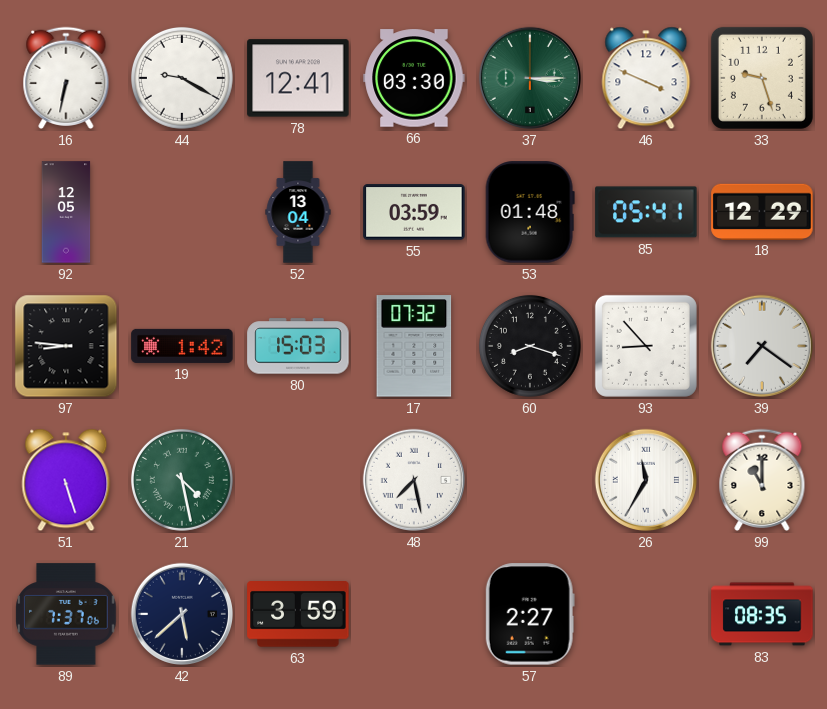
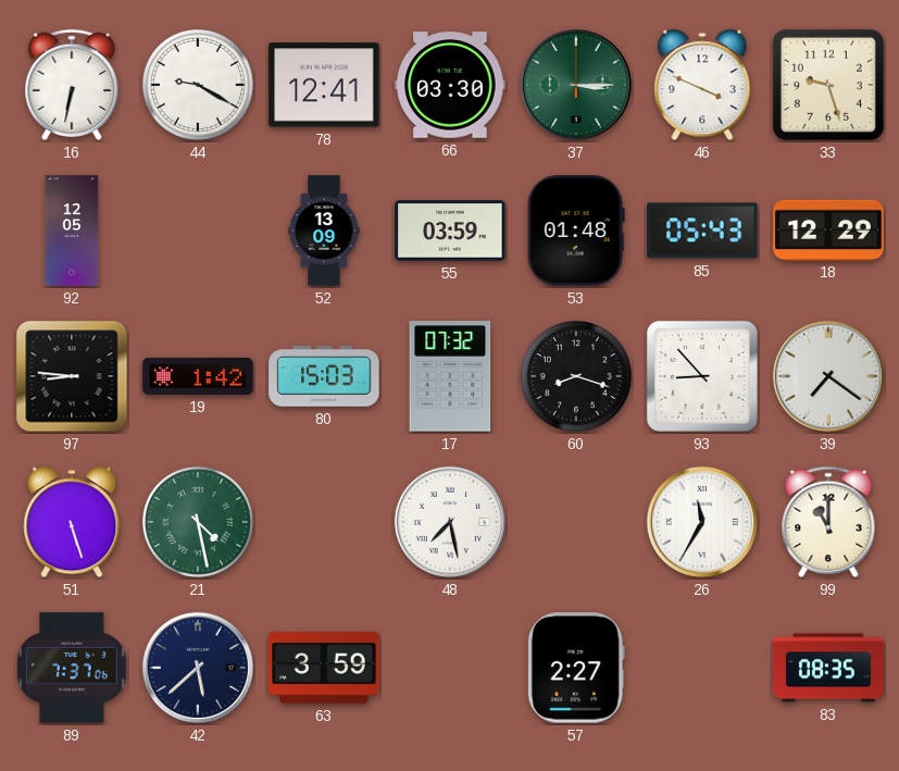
52: 13:04 -> 13:09 (324, 231)
85: 05:41 -> 05:43 (702, 231)
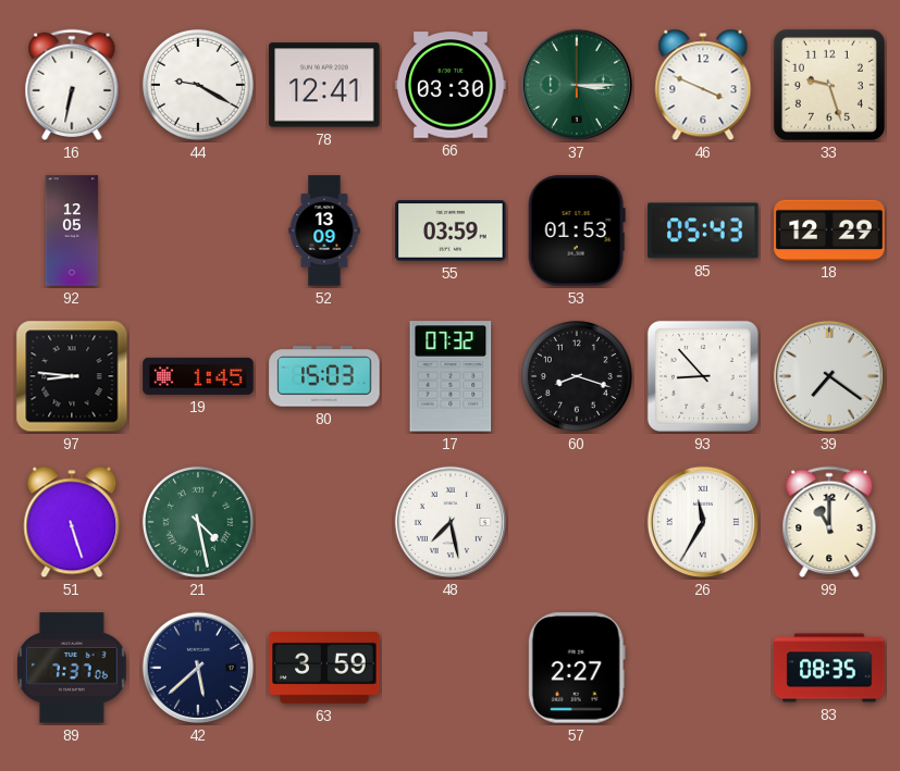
53: 01:48 -> 01:53 (577, 231)
19: 1:42 -> 1:45 (198, 376)
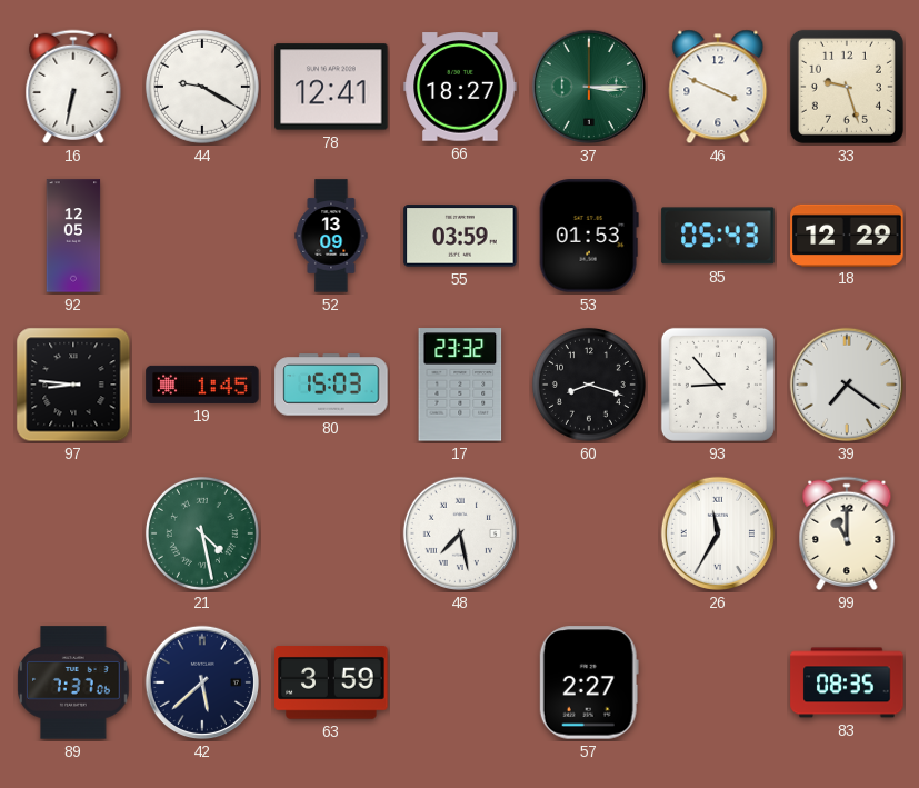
66: 03:30 -> 18:27 (460, 87)
17: 07:32 -> 23:32 (460, 385)
51: 5:27 -> none (72, 522)
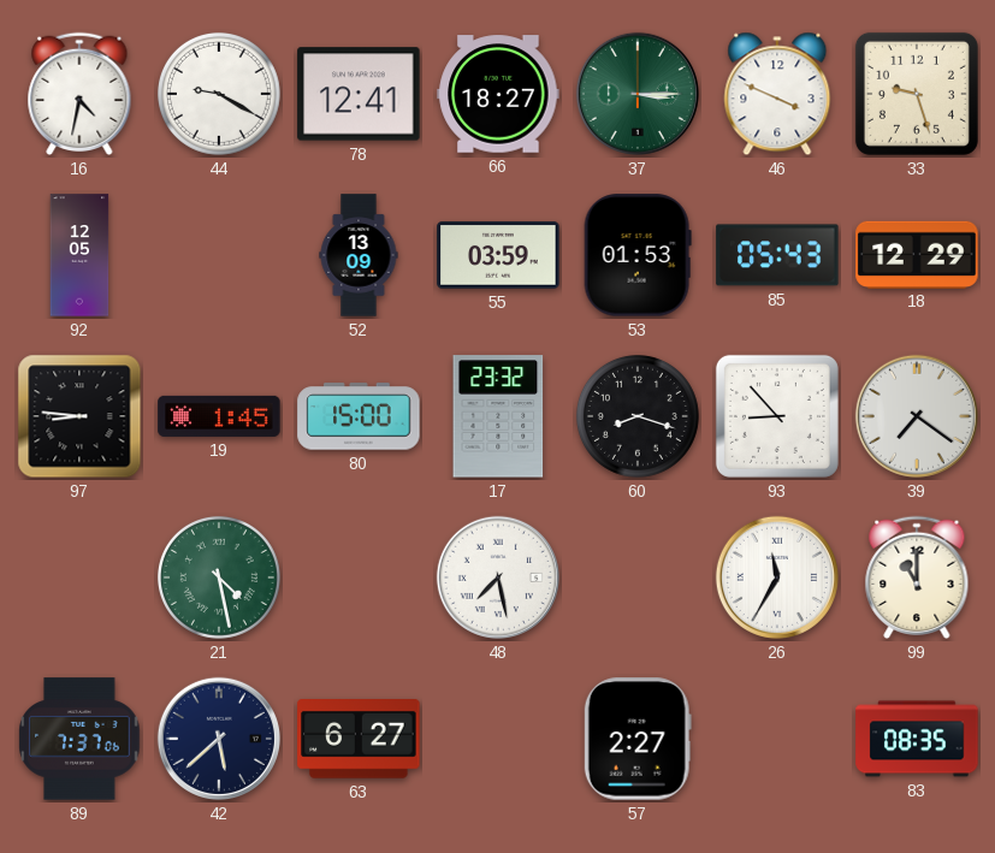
16: 6:32 -> 4:32 (79, 94)
80: 15:03 -> 15:00 (359, 416)
63: 3:59 -> 6:27 (359, 740)
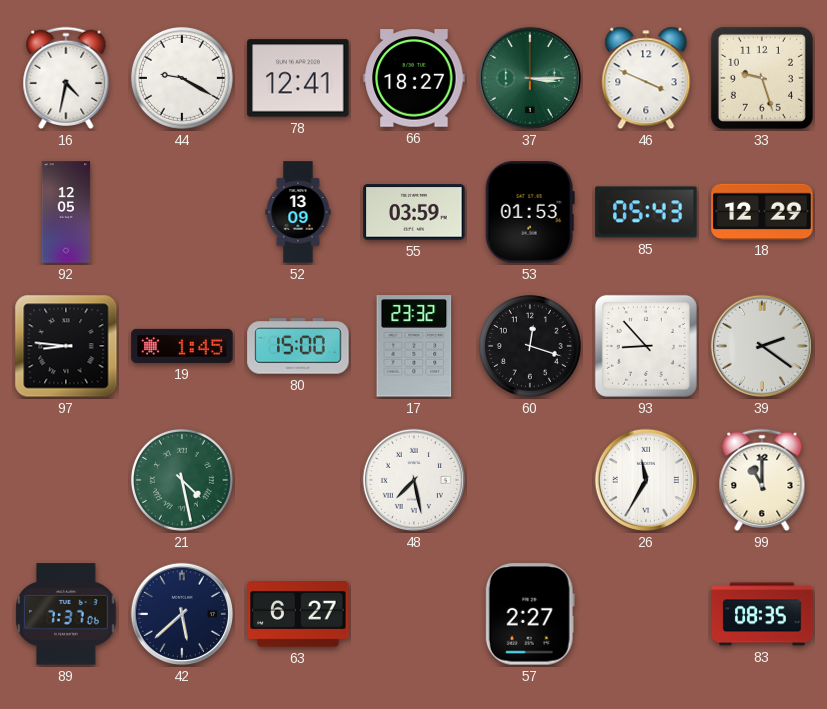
60: 8:18 -> 12:18 (530, 346)
39: 7:21 -> 2:21 (762, 346)
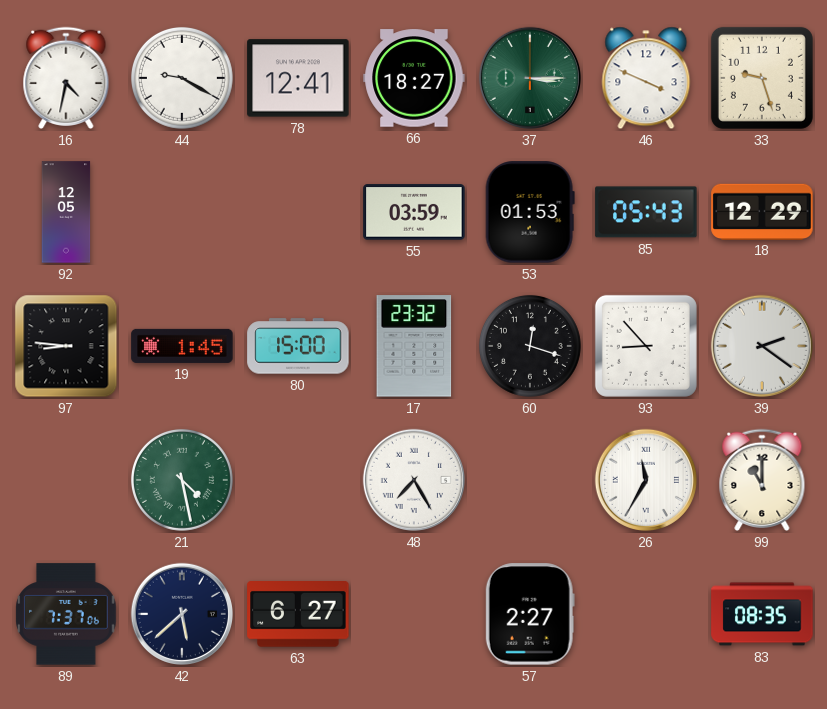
52: 13:09 -> none (298, 212)
48: 7:28 -> 7:25 (414, 480)
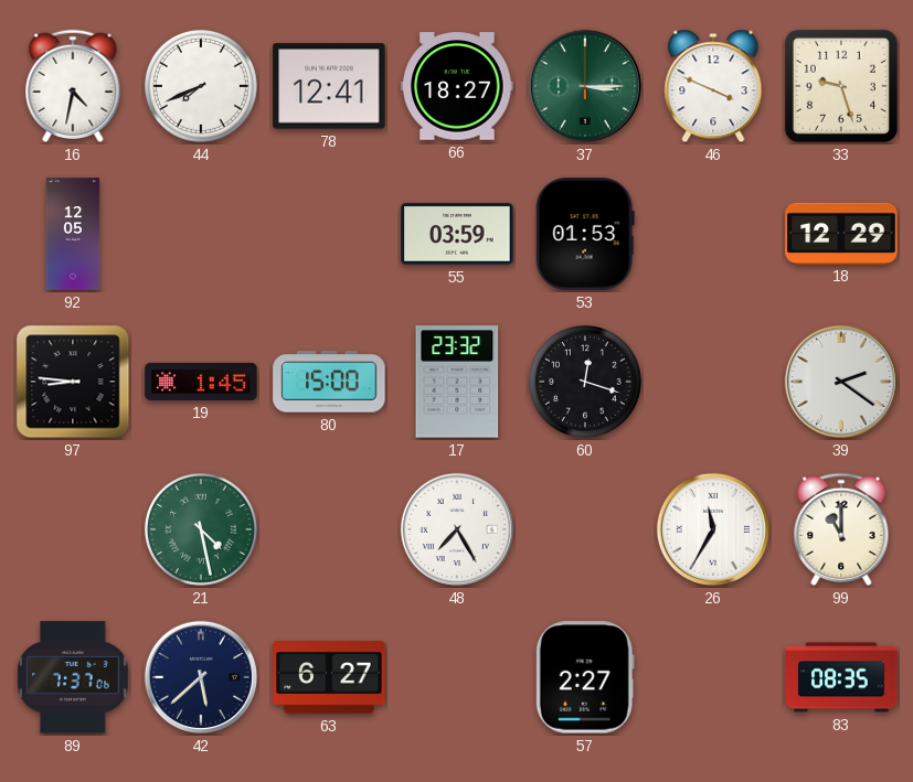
44: 9:20 -> 7:41 (201, 86)
85: 05:43 -> none (646, 212)
93: 8:53 -> none (646, 346)
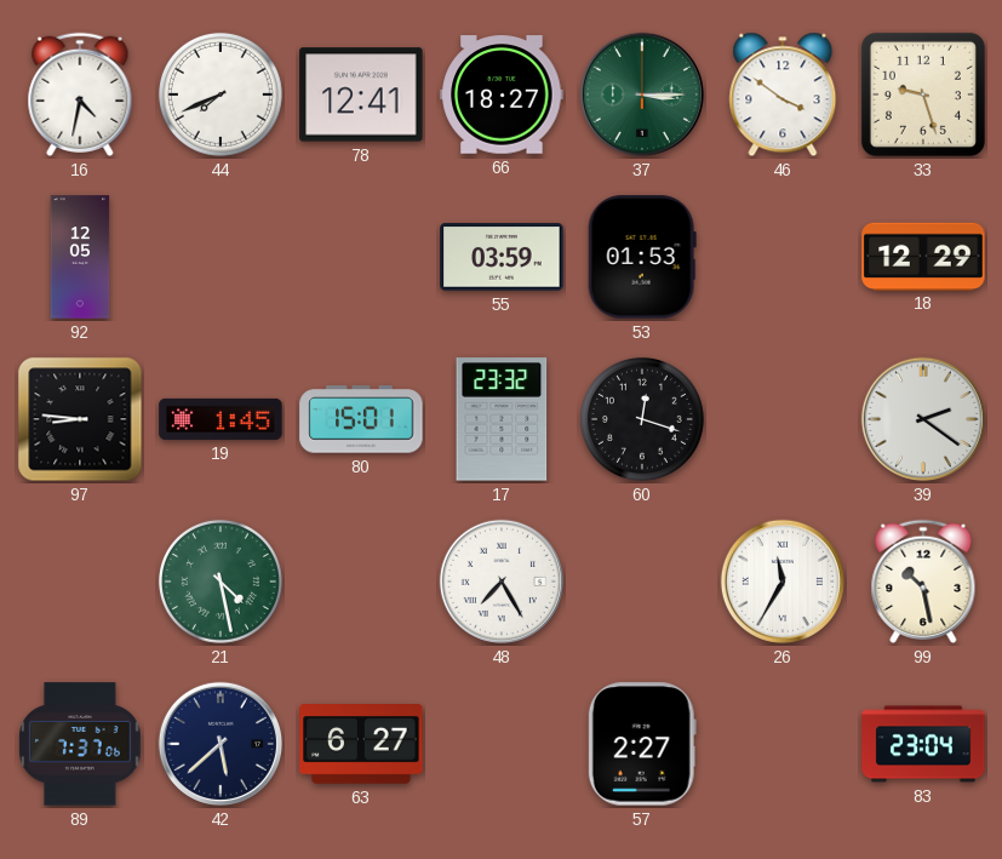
46: 3:49 -> 3:51 (783, 95)
80: 15:00 -> 15:01 (361, 419)
99: 11:00 -> 10:28 (923, 582)
83: 08:35 -> 23:04 (923, 744)
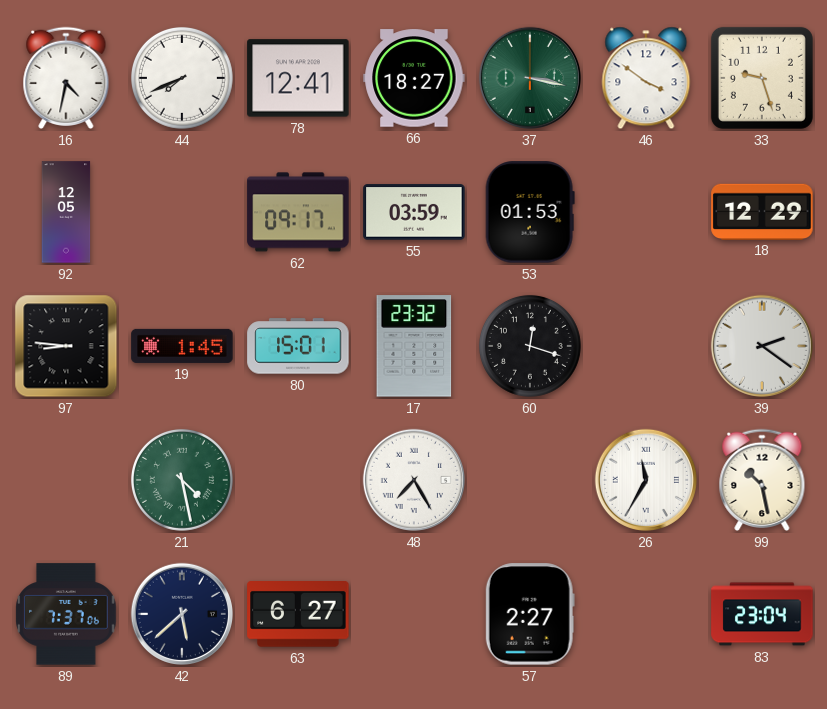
37: 3:15 -> 3:17 (530, 78)
62: none -> 09:17 (298, 212)
